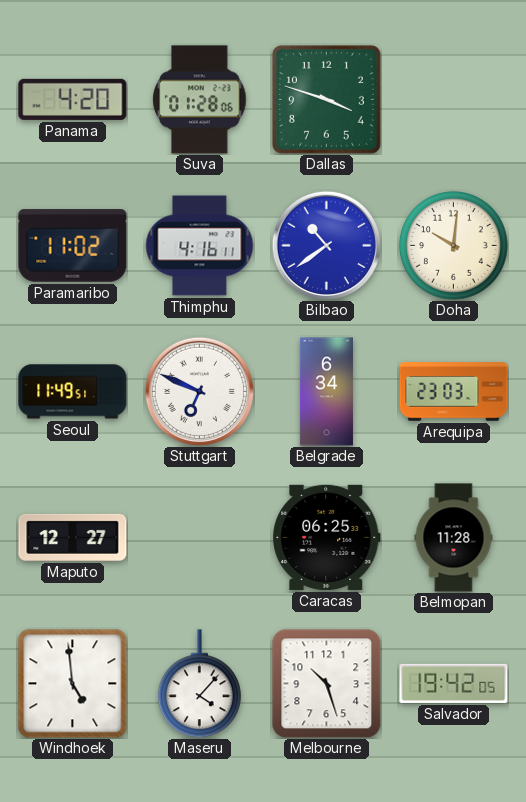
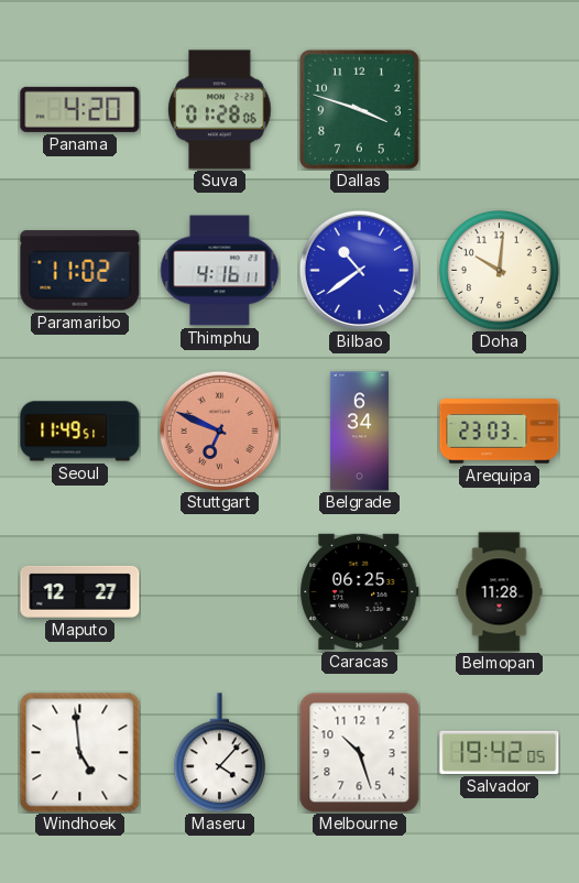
Stuttgart dial: white -> salmon (219, 430)
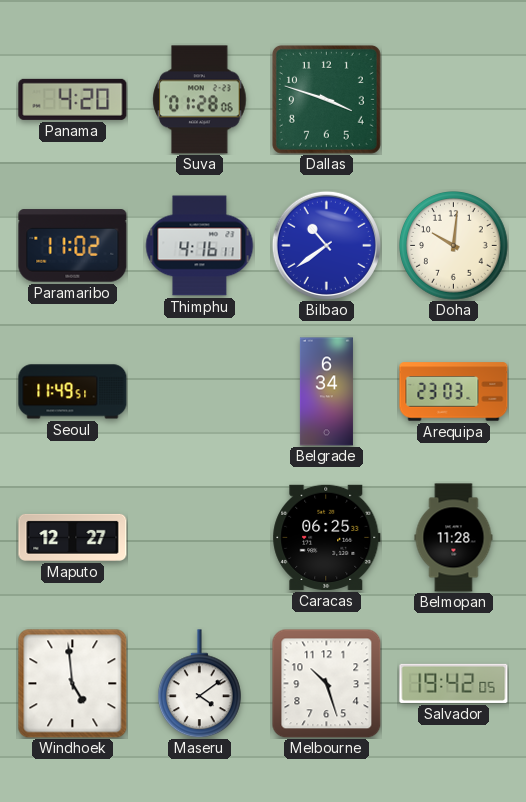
Stuttgart: 6:49 -> none (219, 430)
Maseru: 4:07 -> 4:09 (200, 684)
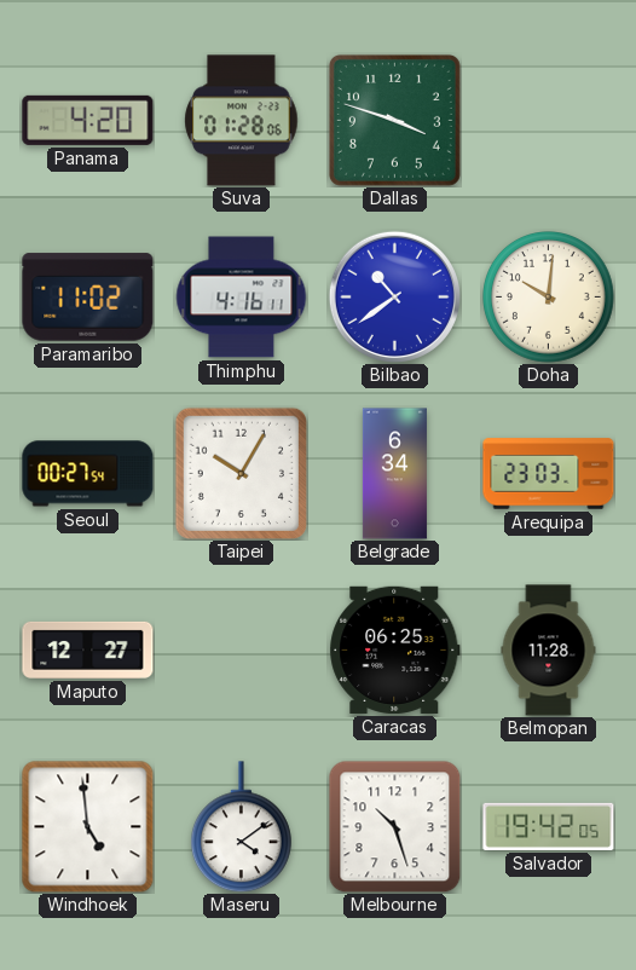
Seoul: 11:49 -> 00:27 (88, 474)
Taipei: none -> 10:05 (241, 473)
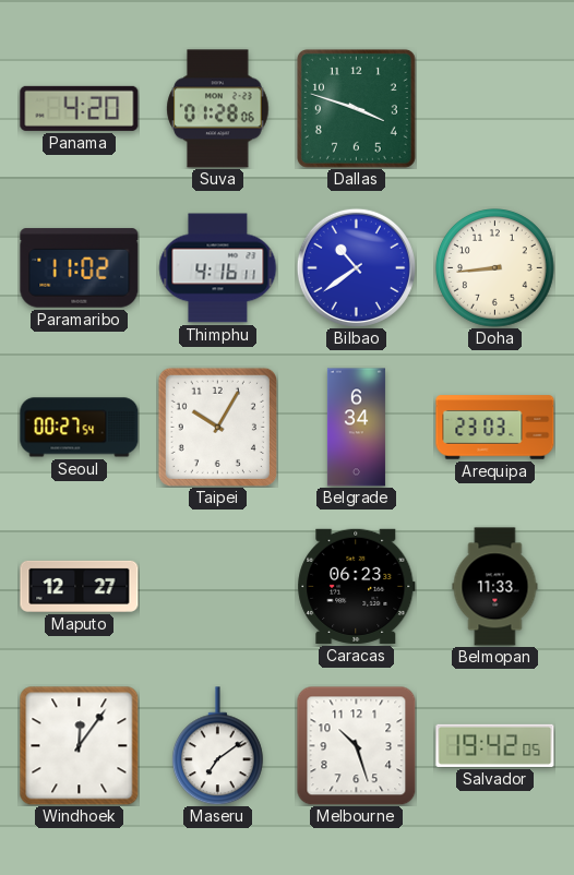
Doha: 10:01 -> 8:44 (495, 268)
Caracas: 06:25 -> 06:23 (357, 586)
Belmopan: 11:28 -> 11:33 (495, 587)
Windhoek: 4:59 -> 12:06 (80, 746)
Maseru: 4:09 -> 7:09 (218, 746)
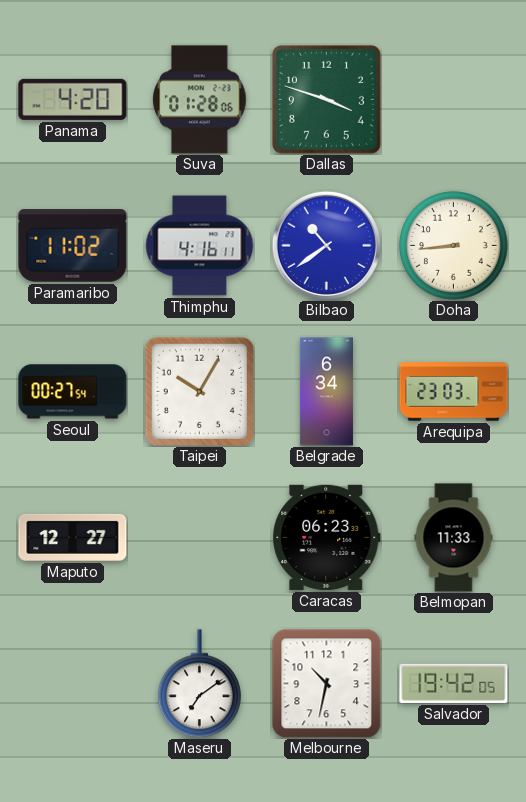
Windhoek: 12:06 -> none (80, 746)
Melbourne: 10:27 -> 10:32 (326, 683)
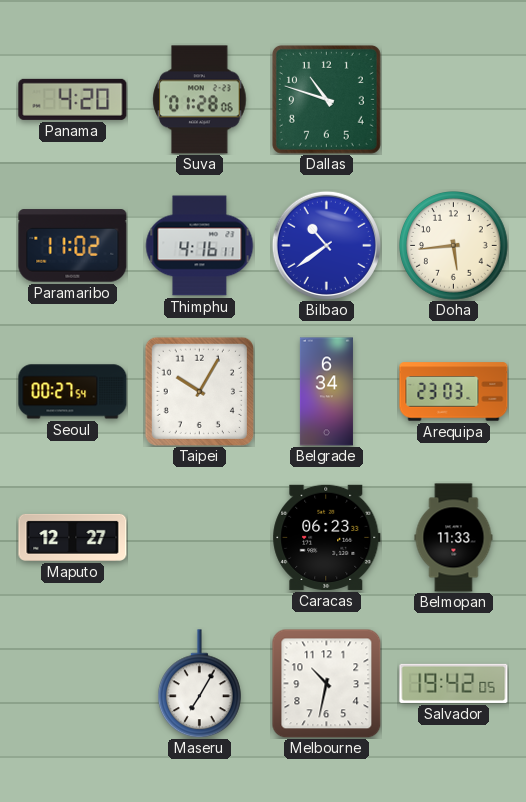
Dallas: 3:48 -> 10:48 (326, 99)
Doha: 8:44 -> 5:44 (454, 246)
Maseru: 7:09 -> 7:05 (200, 684)
